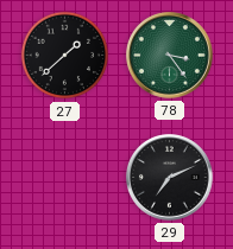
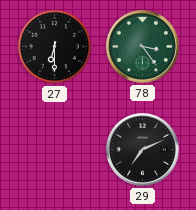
27: 1:38 -> 6:30 (55, 47)
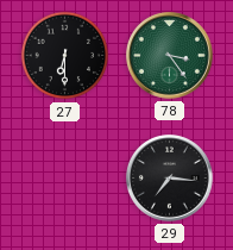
29: 7:11 -> 7:16 (170, 179)
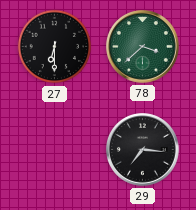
78: 3:24 -> 3:38 (143, 47)
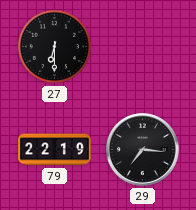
78: 3:38 -> none (143, 47)
79: none -> 22:19 (55, 150)
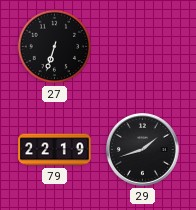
27: 6:30 -> 6:33 (55, 47)
29: 7:16 -> 1:42 (143, 150)
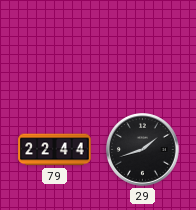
27: 6:33 -> none (55, 47)
79: 22:19 -> 22:44 (55, 150)
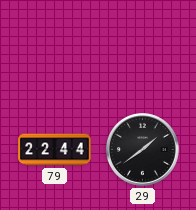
29: 1:42 -> 1:39 (143, 150)
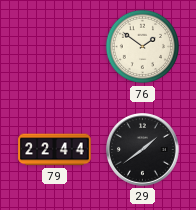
76: none -> 1:51 (143, 47)
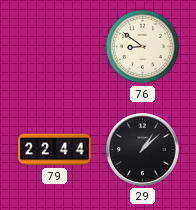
76: 1:51 -> 8:51 (143, 47)
29: 1:39 -> 1:08 (143, 150)
